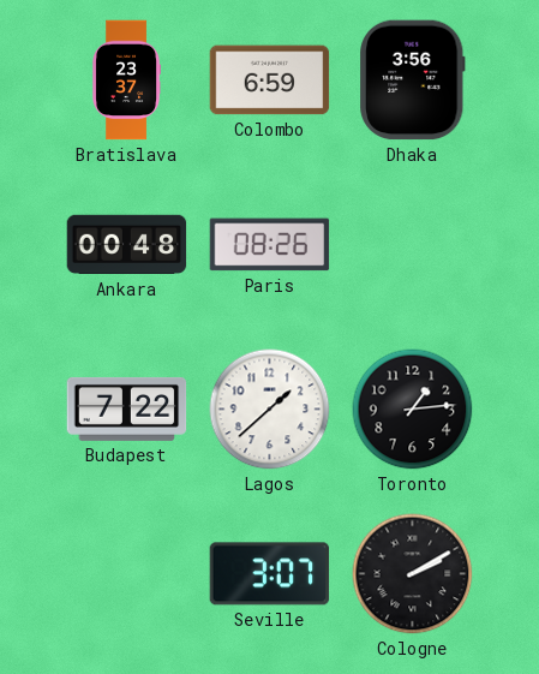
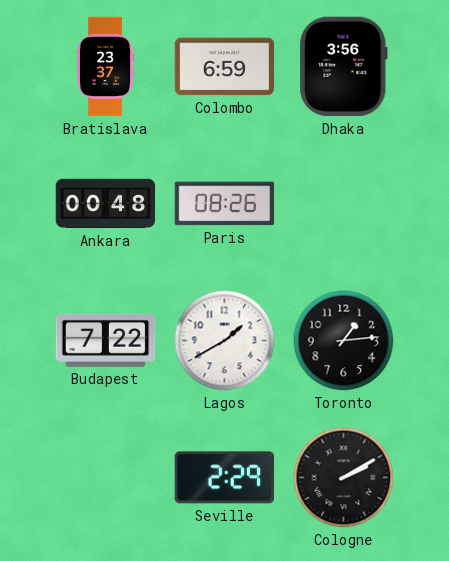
Lagos: 1:38 -> 1:40 (225, 341)
Seville: 3:07 -> 2:29 (225, 478)
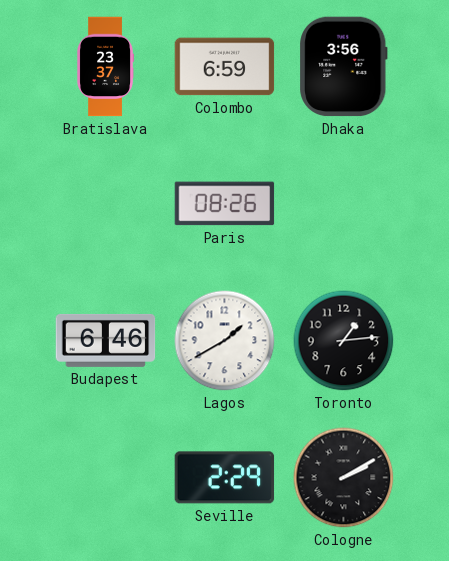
Ankara: 00:48 -> none (106, 204)
Budapest: 7:22 -> 6:46 (106, 340)
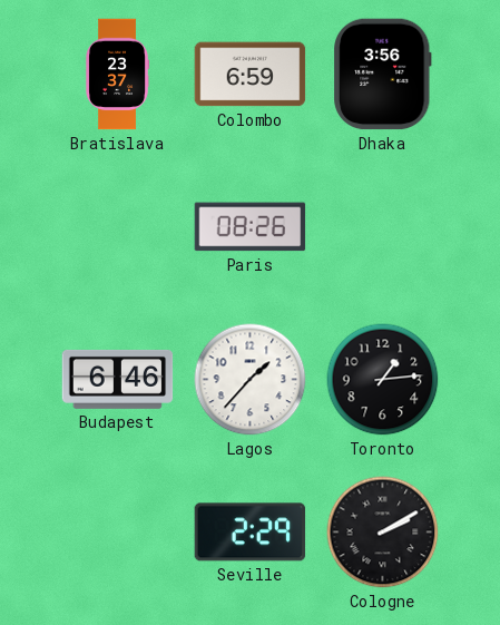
Lagos: 1:40 -> 1:37 (251, 380)
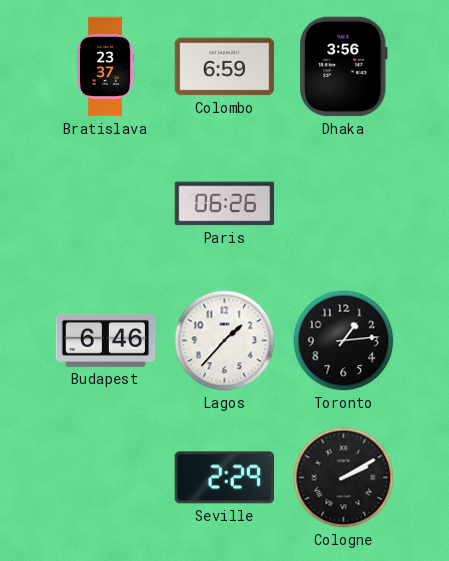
Paris: 08:26 -> 06:26 (225, 204)
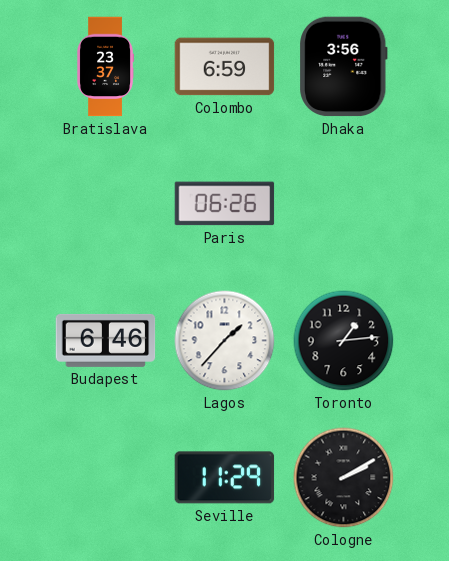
Seville: 2:29 -> 11:29 (225, 478)
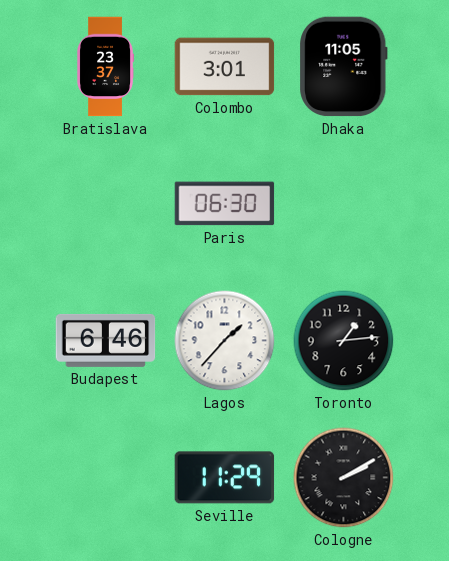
Colombo: 6:59 -> 3:01 (225, 67)
Dhaka: 3:56 -> 11:05 (344, 67)
Paris: 06:26 -> 06:30 (225, 204)
